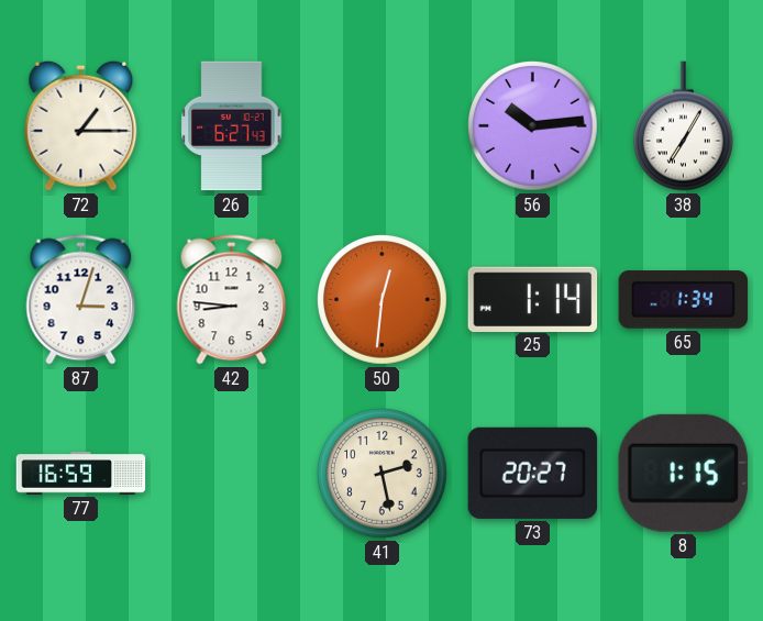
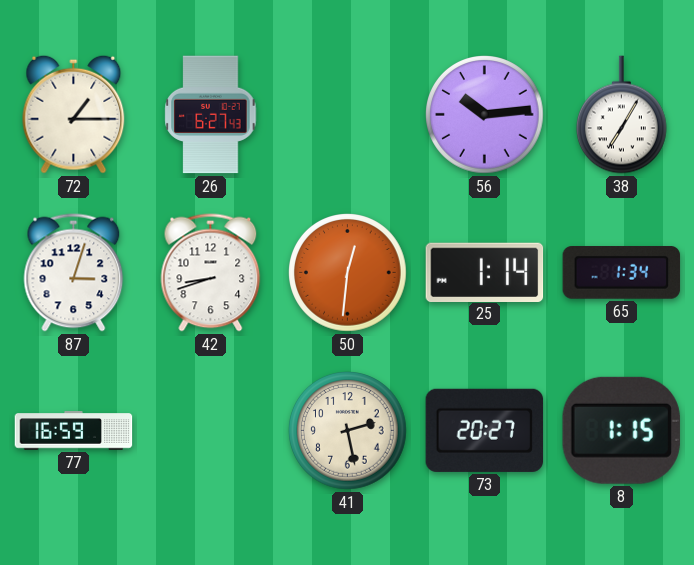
42: 8:46 -> 8:42 (211, 273)
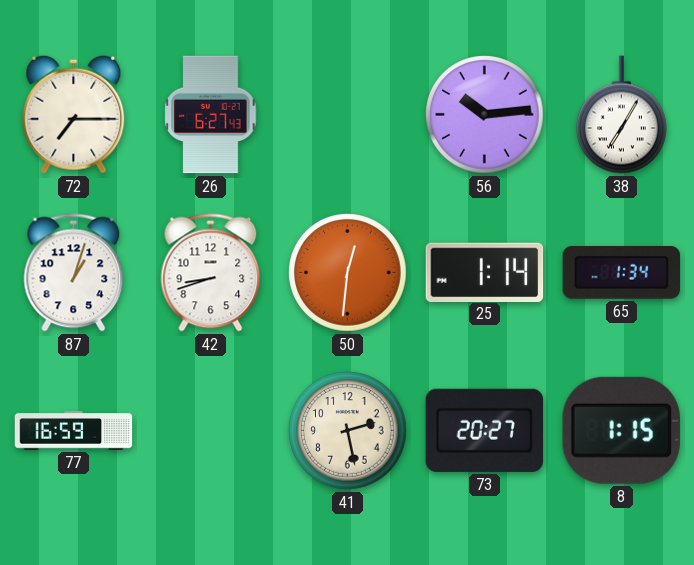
72: 1:15 -> 7:15 (74, 114)
87: 3:03 -> 1:03 (74, 273)
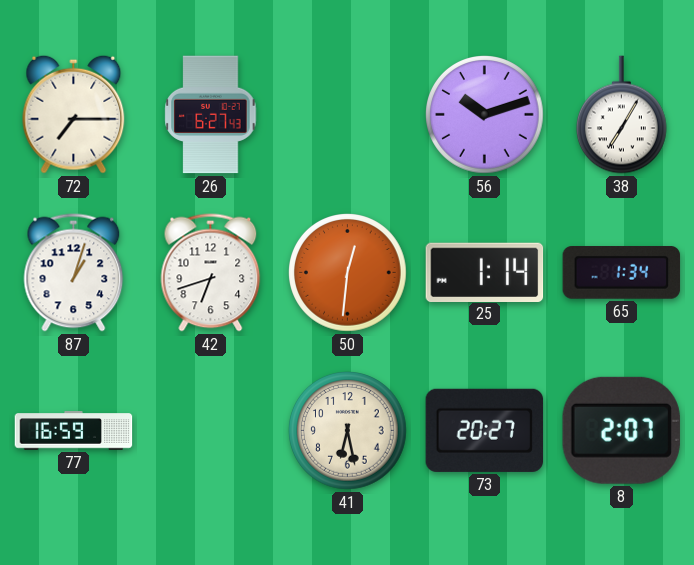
56: 10:14 -> 10:12 (485, 115)
42: 8:42 -> 6:42 (211, 273)
41: 2:28 -> 6:28 (348, 431)
8: 1:15 -> 2:07 (621, 430)
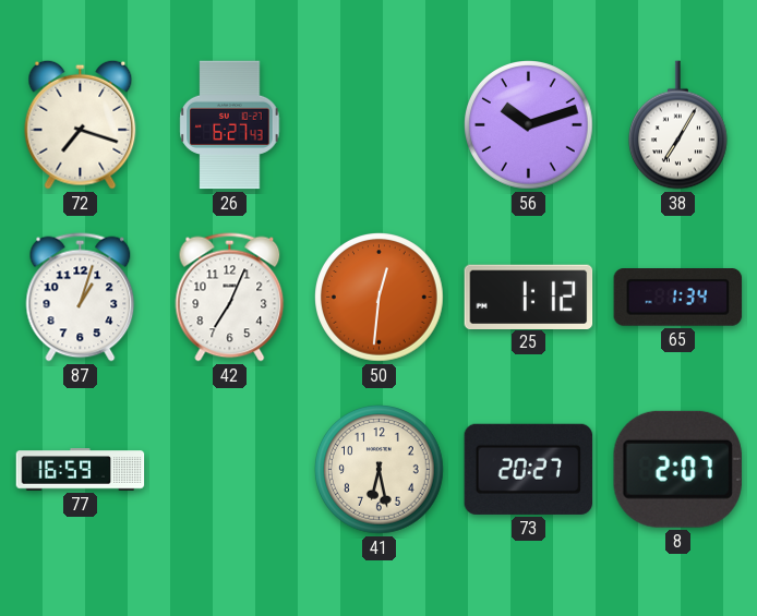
72: 7:15 -> 7:18 (81, 124)
42: 6:42 -> 7:04 (230, 298)
25: 1:14 -> 1:12 (529, 297)
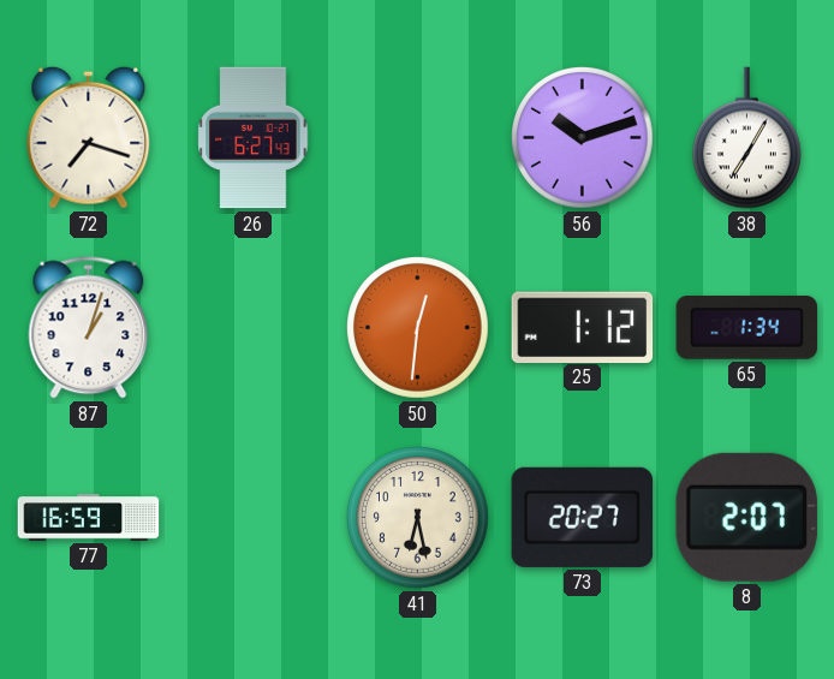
42: 7:04 -> none (230, 298)
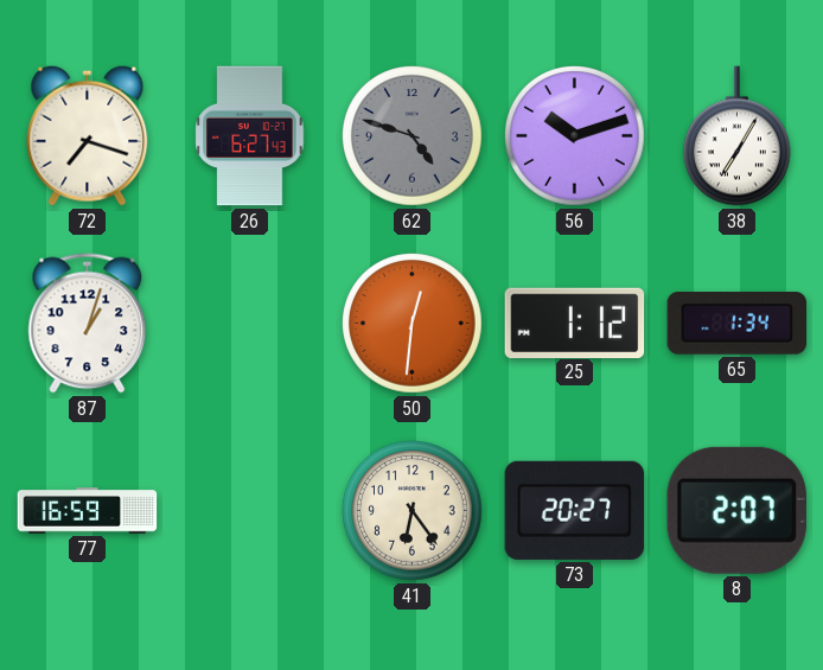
62: none -> 4:48 (413, 136)
41: 6:28 -> 6:24 (413, 511)
